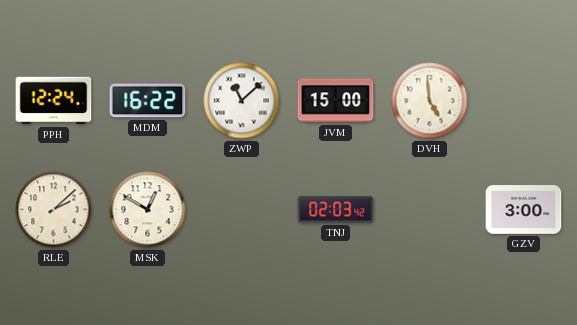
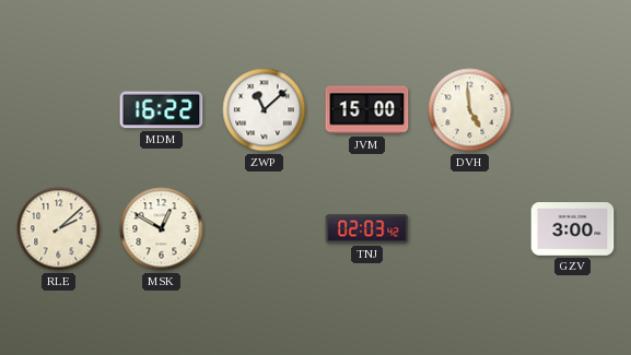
PPH: 12:24 -> none (54, 101)
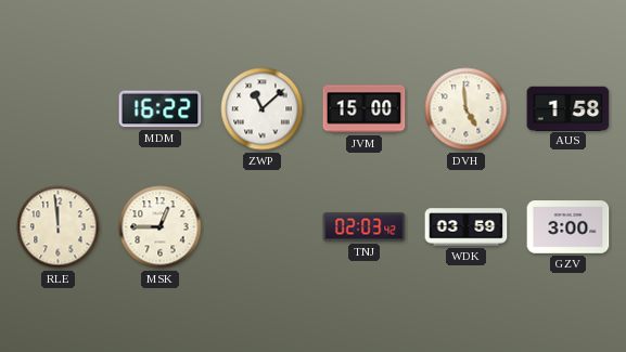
AUS: none -> 1:58 (568, 108)
RLE: 2:08 -> 11:59 (59, 227)
MSK: 12:50 -> 12:45 (161, 227)
WDK: none -> 03:59 (467, 227)
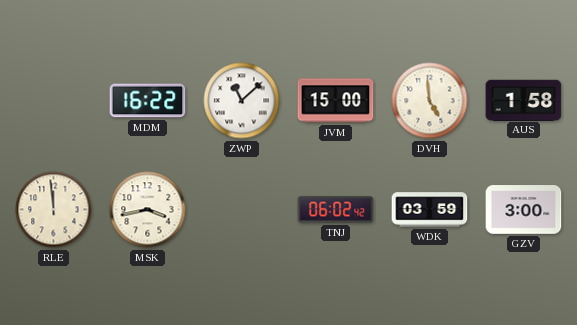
MSK: 12:45 -> 3:43 (148, 210)
TNJ: 02:03 -> 06:02 (336, 210)
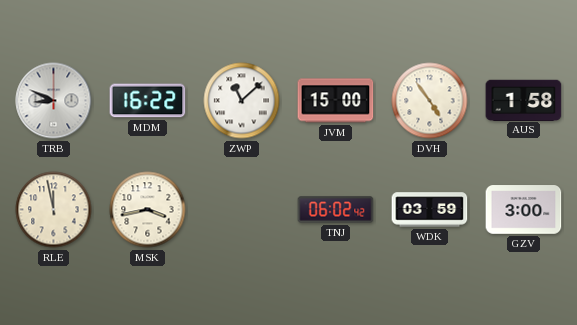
TRB: none -> 8:49 (54, 101)
DVH: 4:59 -> 4:54 (430, 101)
RLE: 11:59 -> 11:58 (54, 210)
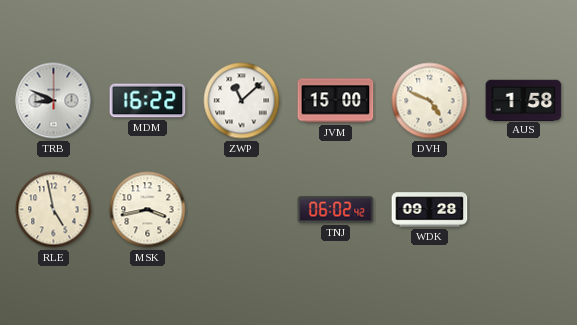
DVH: 4:54 -> 4:49 (430, 101)
RLE: 11:58 -> 4:58 (54, 210)
WDK: 03:59 -> 09:28 (430, 210)
GZV: 3:00 -> none (524, 210)
